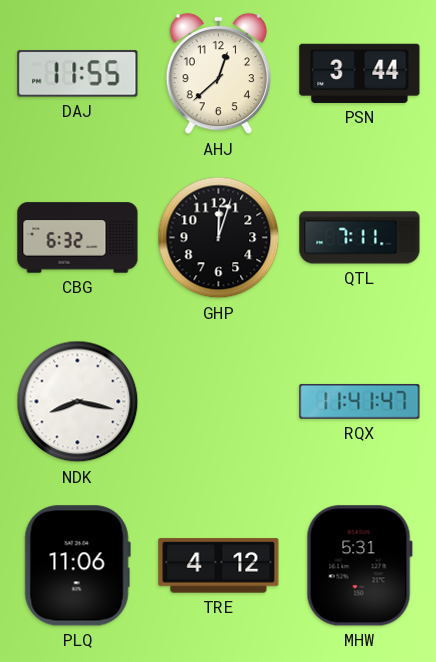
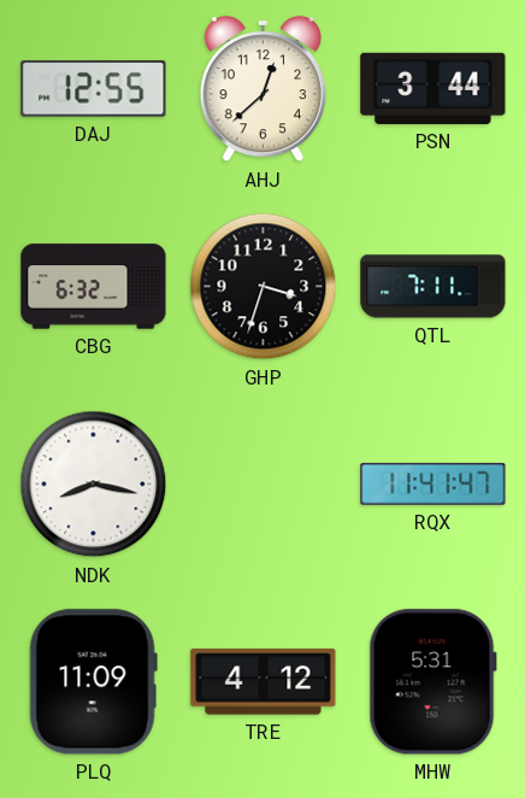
DAJ: 11:55 -> 12:55 (94, 89)
GHP: 12:03 -> 3:33 (264, 287)
PLQ: 11:06 -> 11:09 (93, 682)
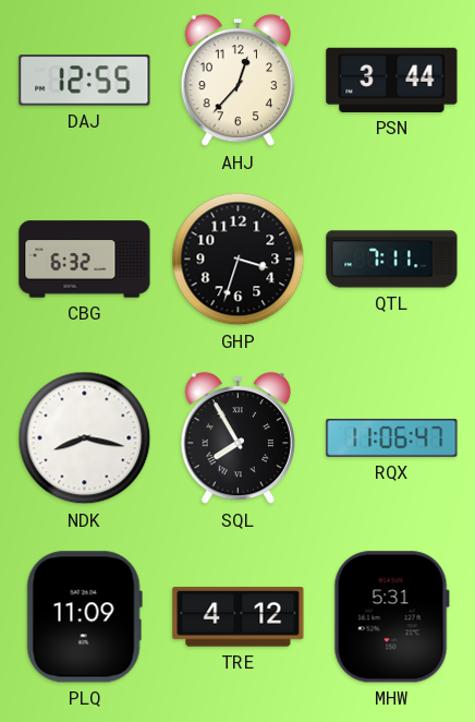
AHJ: 12:38 -> 12:37 (237, 81)
SQL: none -> 7:55 (237, 438)
RQX: 11:41 -> 11:06 (392, 437)
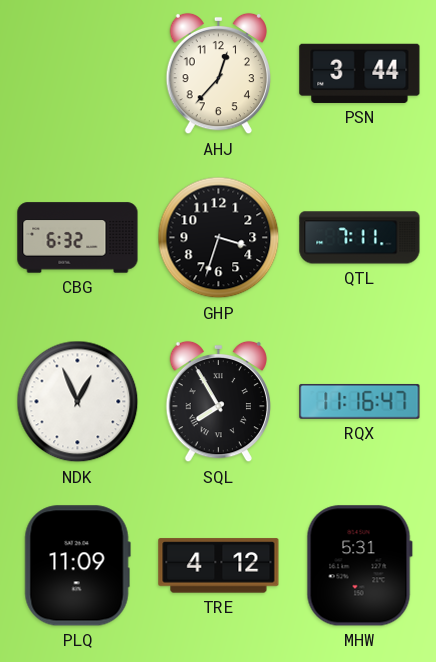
DAJ: 12:55 -> none (85, 81)
NDK: 8:17 -> 12:56 (78, 402)
RQX: 11:06 -> 11:16 (360, 401)
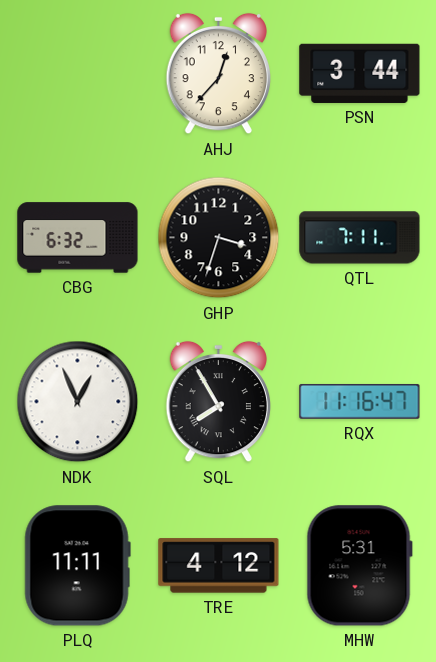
PLQ: 11:09 -> 11:11 (77, 566)
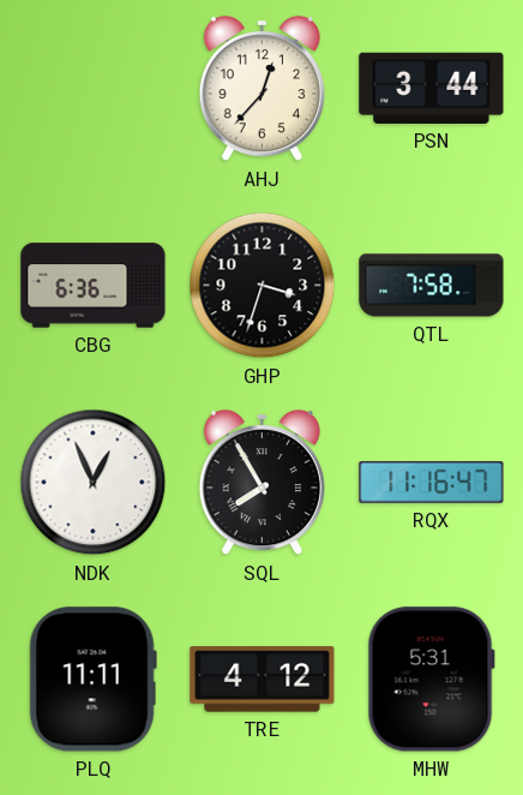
CBG: 6:32 -> 6:36 (94, 286)
QTL: 7:11 -> 7:58 (432, 286)
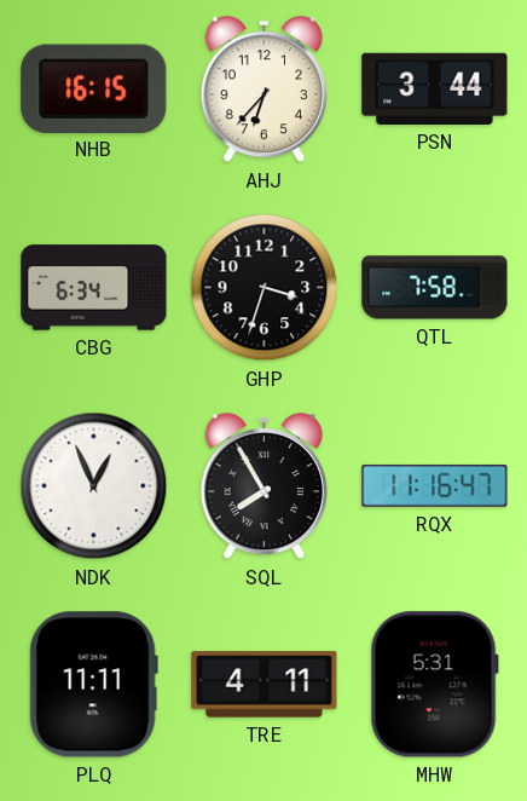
NHB: none -> 16:15 (94, 88)
AHJ: 12:37 -> 6:37 (263, 90)
CBG: 6:36 -> 6:34 (94, 288)
TRE: 4:12 -> 4:11 (265, 685)
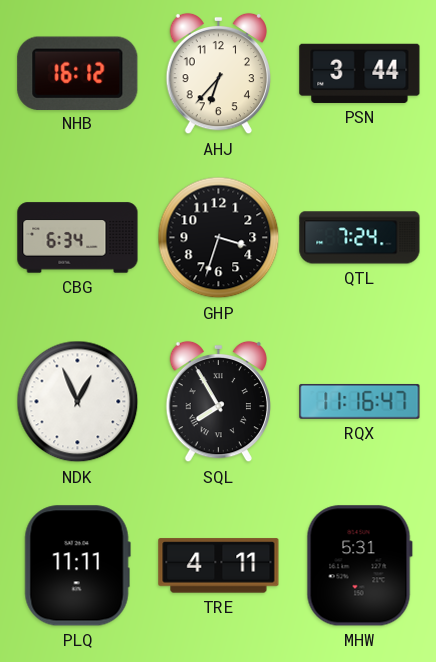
NHB: 16:15 -> 16:12 (78, 73)
QTL: 7:58 -> 7:24 (360, 238)
